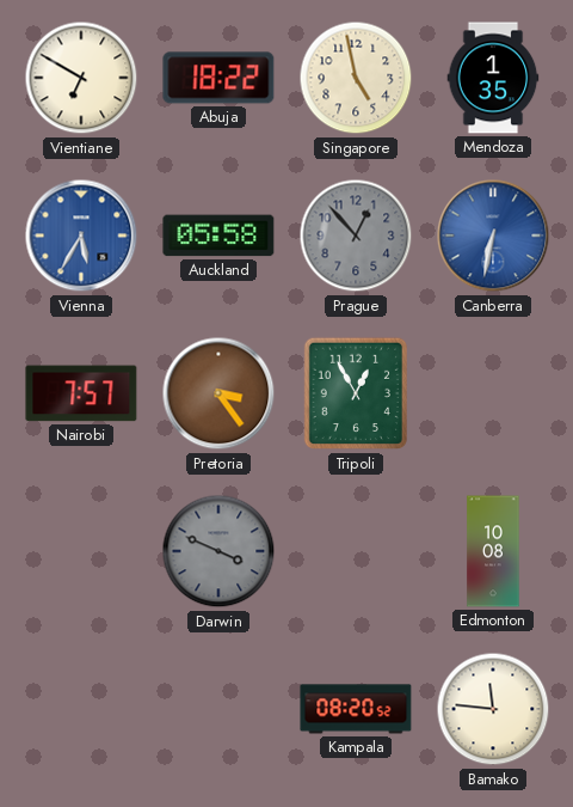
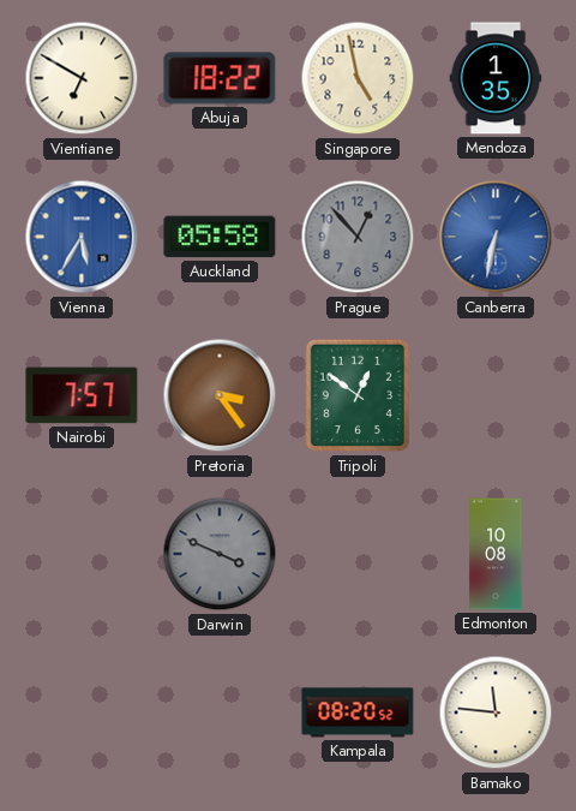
Tripoli: 12:55 -> 12:51 (356, 395)
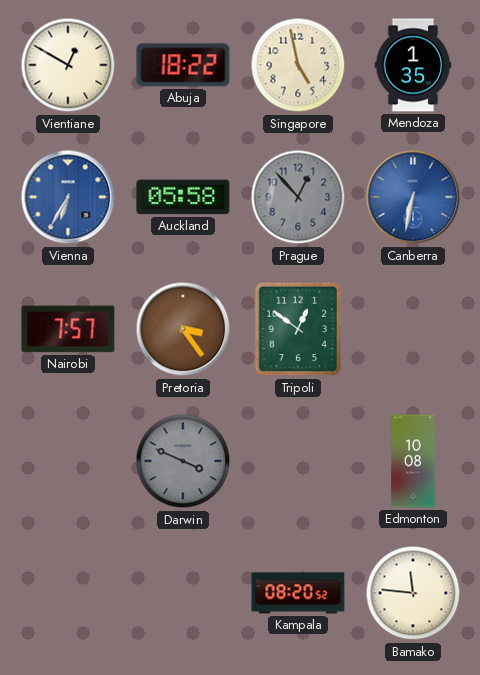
Vientiane: 6:50 -> 12:50 (68, 65)
Vienna: 5:35 -> 6:35 (68, 197)
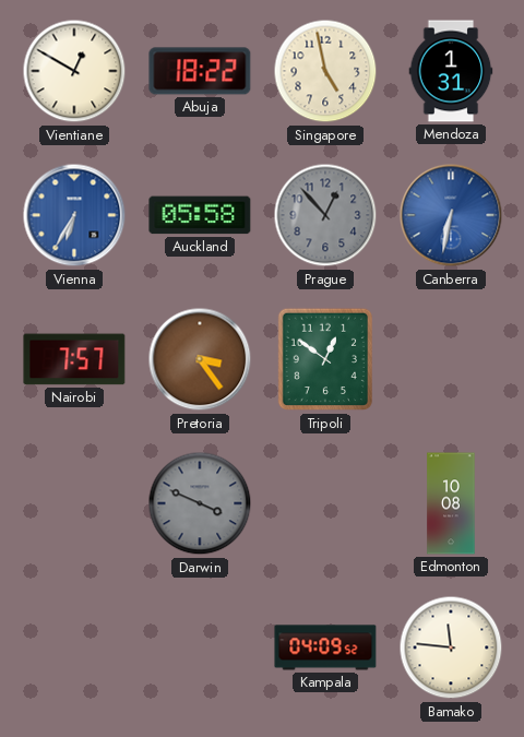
Mendoza: 1:35 -> 1:31 (451, 71)
Kampala: 08:20 -> 04:09 (325, 647)
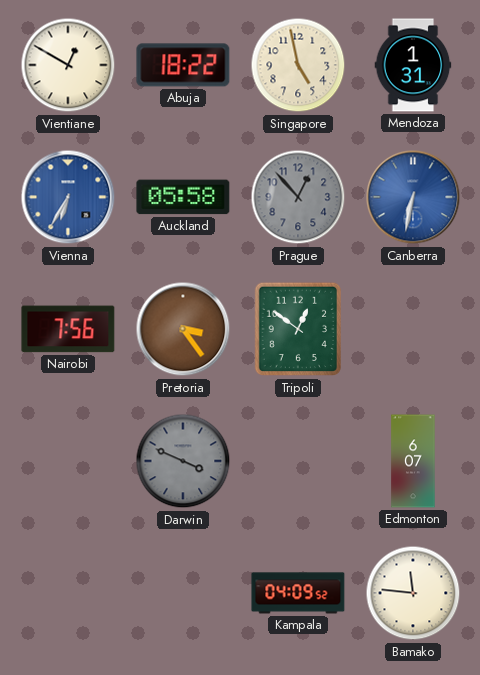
Nairobi: 7:57 -> 7:56 (68, 329)
Edmonton: 10:08 -> 6:07 (413, 461)
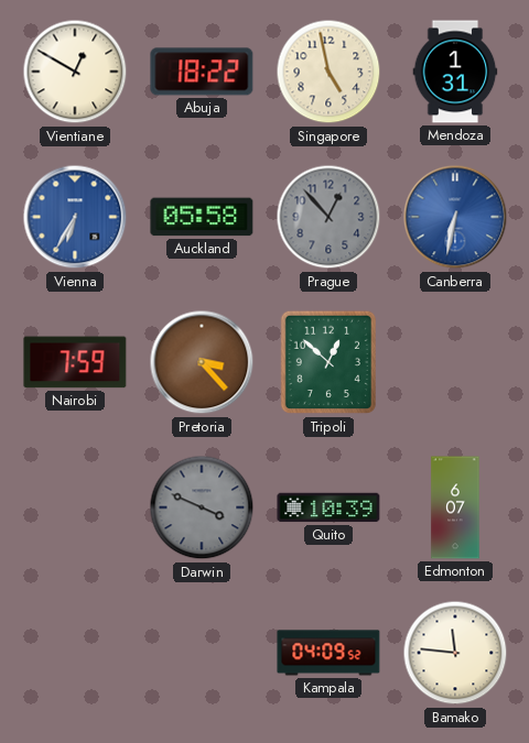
Nairobi: 7:56 -> 7:59 (75, 362)
Pretoria: 3:24 -> 3:23 (202, 362)
Tripoli: 12:51 -> 12:52 (327, 362)
Quito: none -> 10:39 (328, 507)
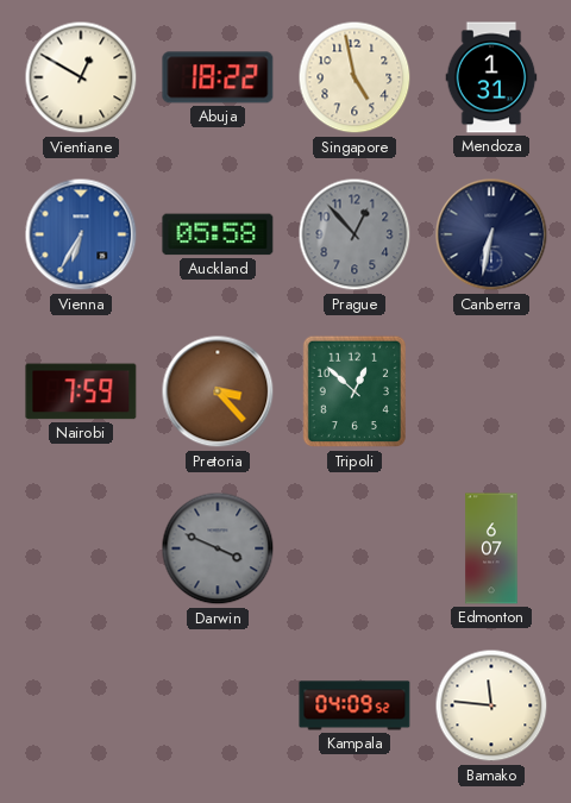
Canberra dial: blue -> navy (491, 234)
Quito: 10:39 -> none (328, 507)
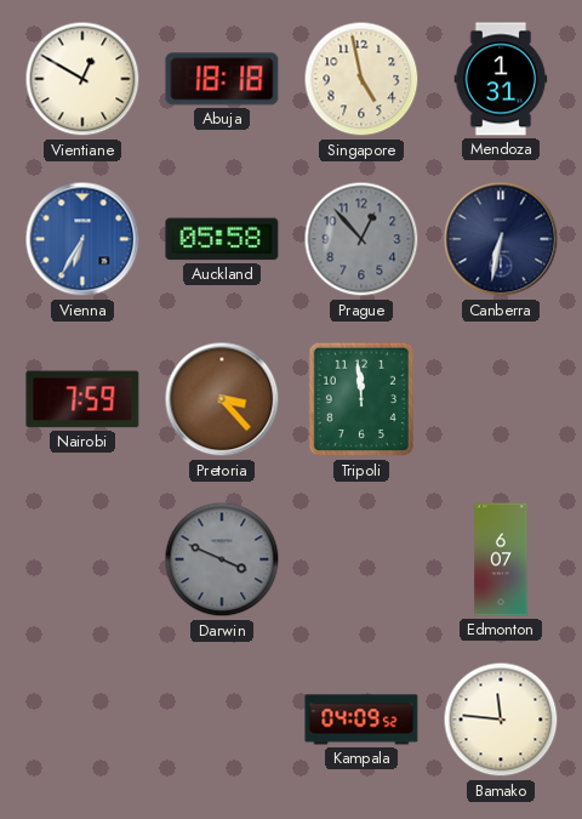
Abuja: 18:22 -> 18:18 (222, 79)
Tripoli: 12:52 -> 11:59 (360, 399)
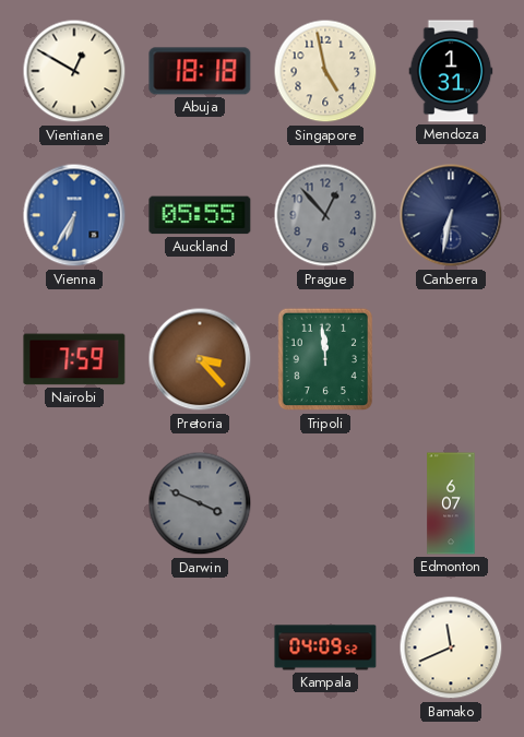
Auckland: 05:58 -> 05:55 (200, 215)
Bamako: 11:46 -> 11:41 (451, 647)
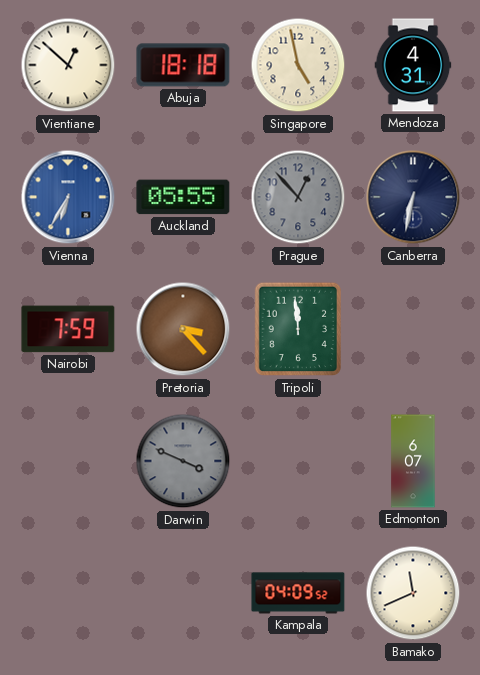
Vientiane: 12:50 -> 12:52 (68, 65)
Mendoza: 1:31 -> 4:31 (413, 65)
